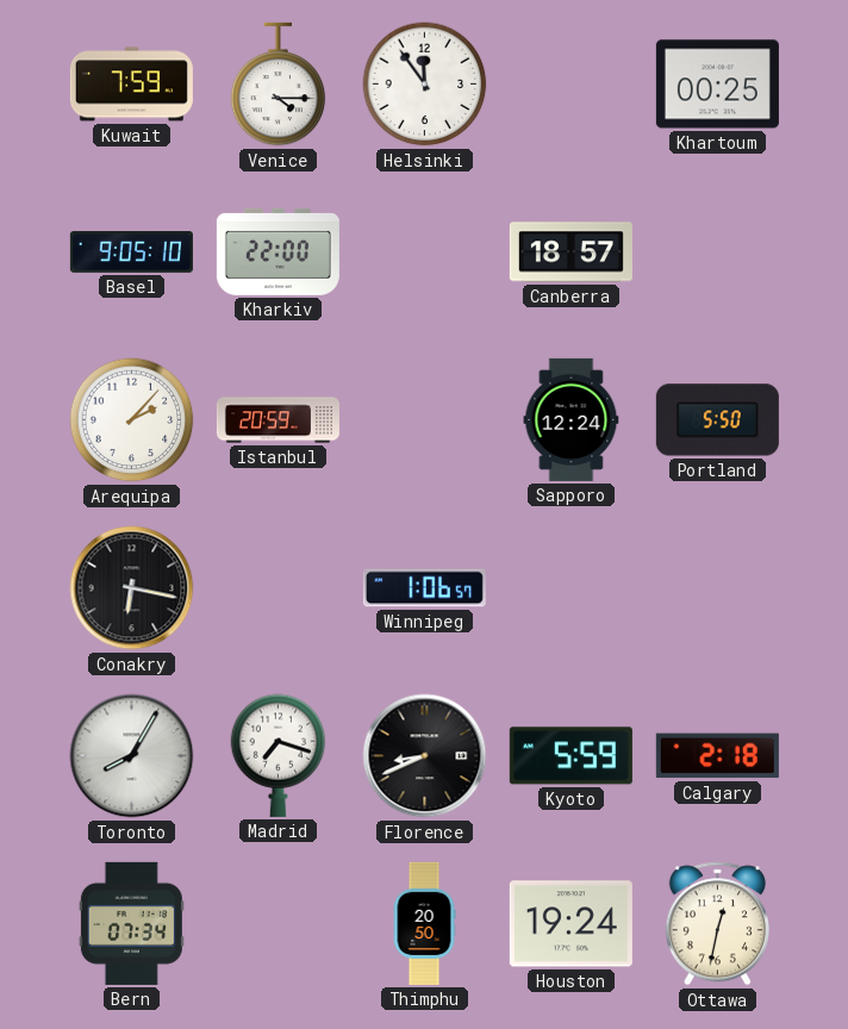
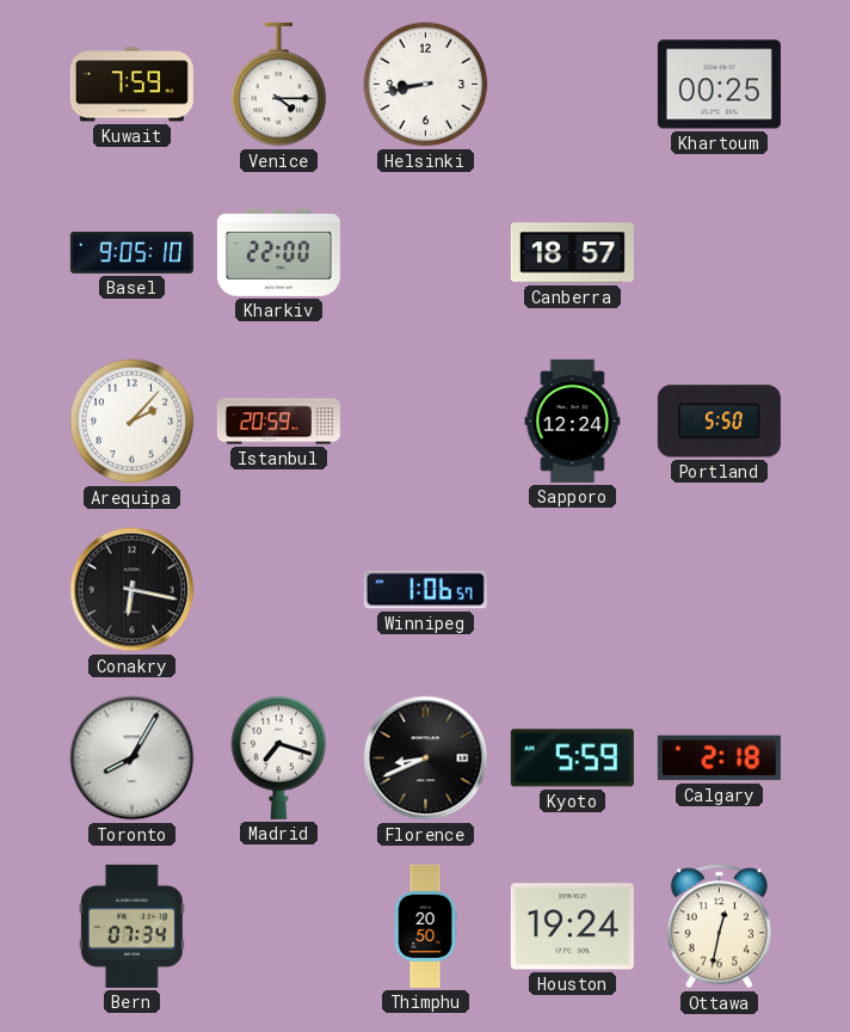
Helsinki: 11:54 -> 8:43 (426, 85)
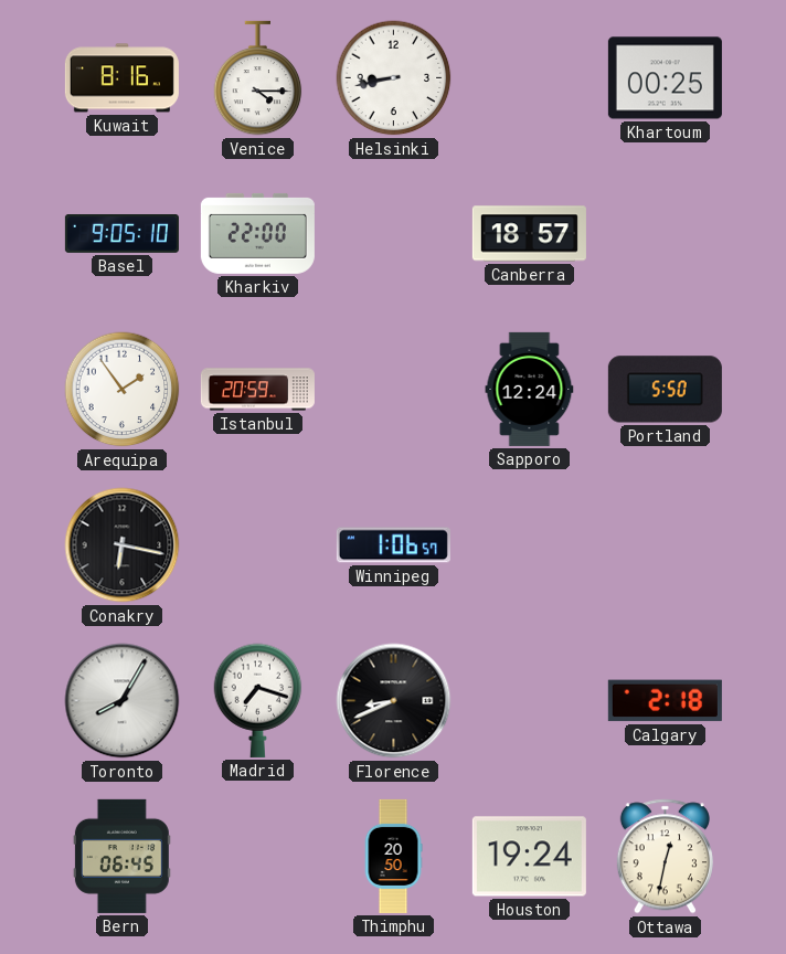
Kuwait: 7:59 -> 8:16 (121, 78)
Arequipa: 2:07 -> 1:54 (123, 390)
Kyoto: 5:59 -> none (572, 758)
Bern: 07:34 -> 06:45 (121, 856)
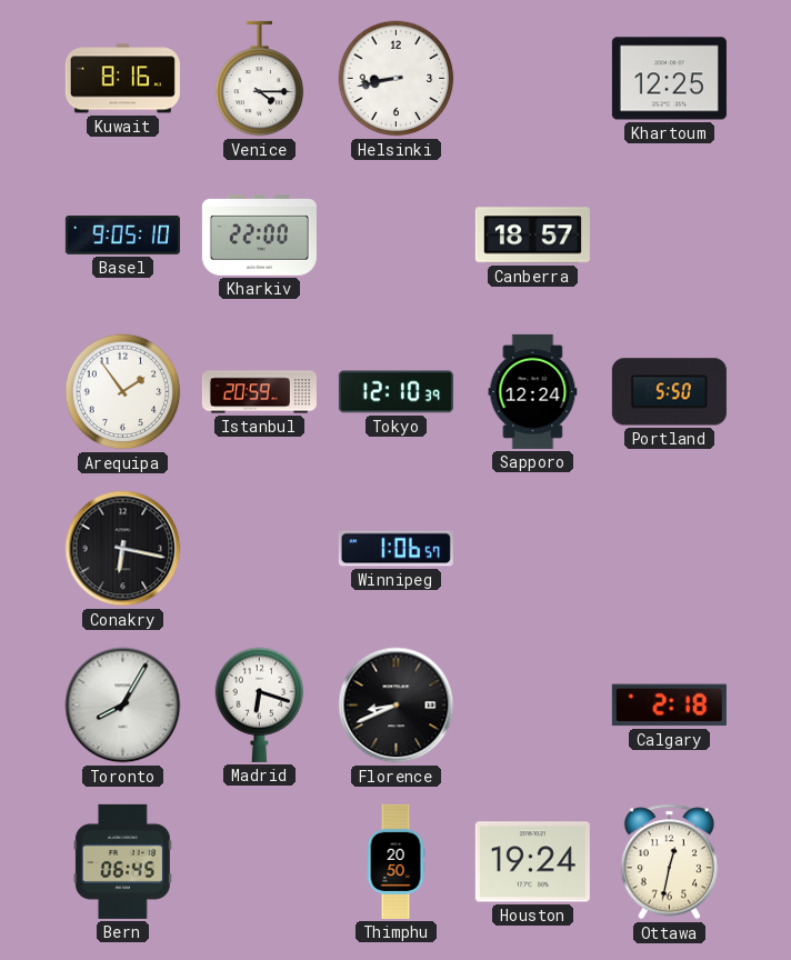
Khartoum: 00:25 -> 12:25 (669, 79)
Tokyo: none -> 12:10 (395, 392)
Madrid: 7:18 -> 6:18 (260, 704)
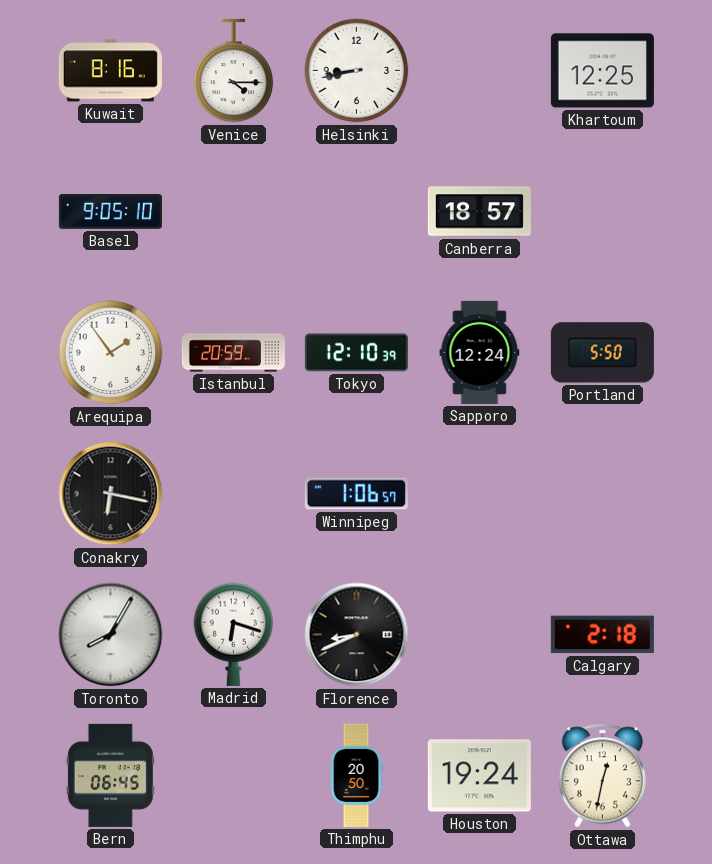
Kharkiv: 22:00 -> none (259, 234)
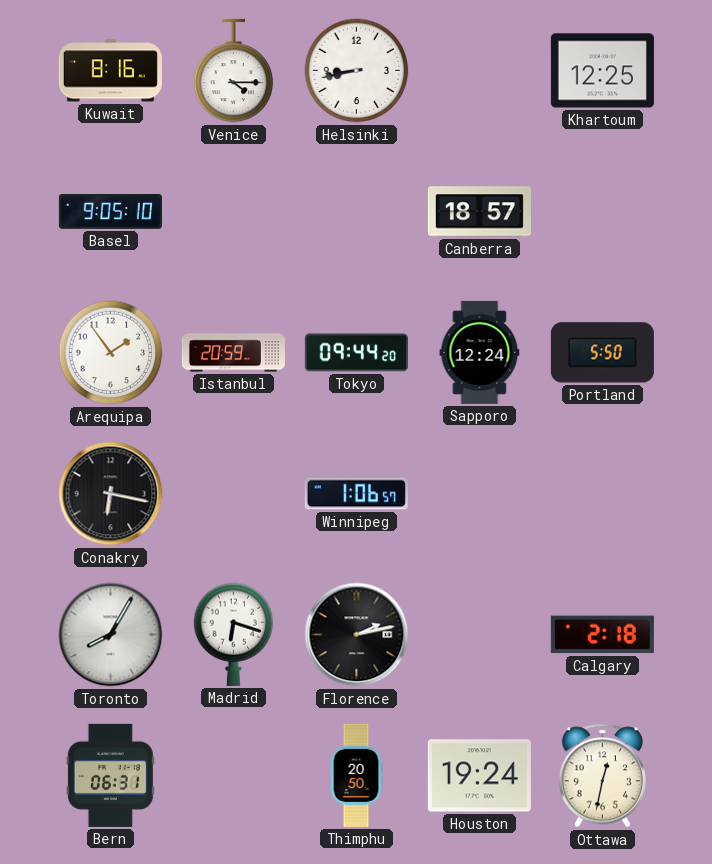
Tokyo: 12:10 -> 09:44 (356, 353)
Florence: 8:41 -> 2:13 (357, 635)
Bern: 06:45 -> 06:31 (110, 775)
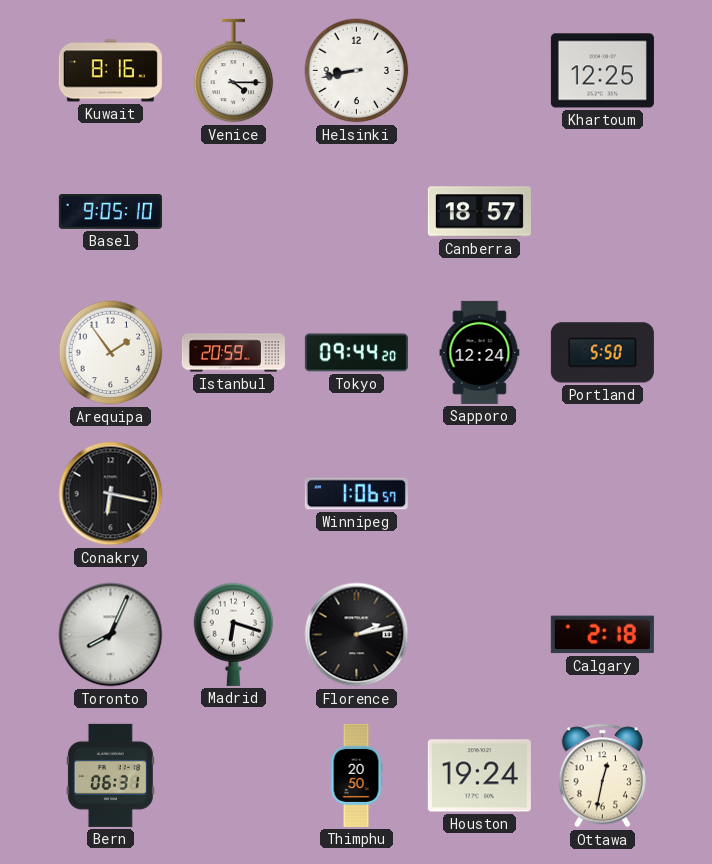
Toronto: 8:05 -> 8:04 (111, 635)
